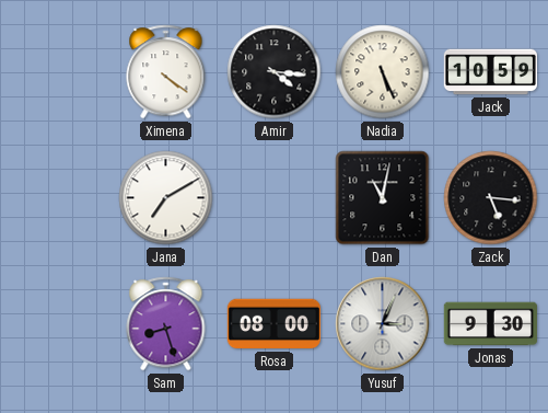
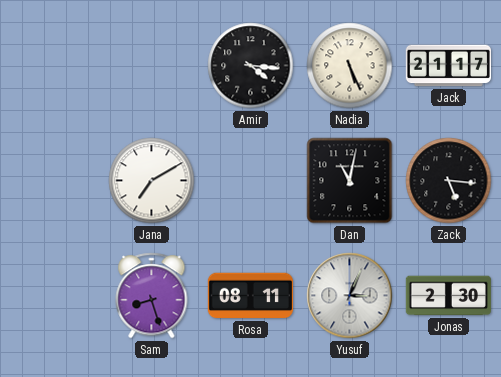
Ximena: 4:21 -> none (166, 72)
Jack: 10:59 -> 21:17 (448, 66)
Rosa: 08:00 -> 08:11 (250, 296)
Jonas: 9:30 -> 2:30 (448, 296)
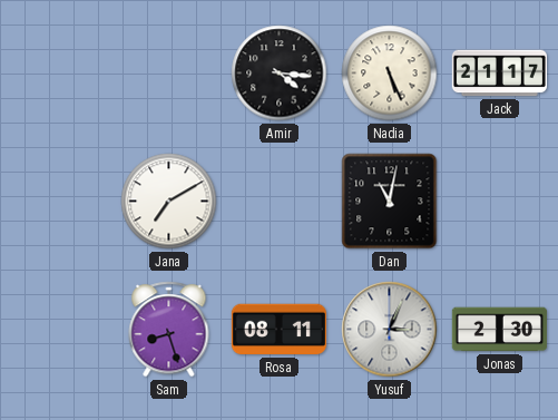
Zack: 5:16 -> none (449, 181)
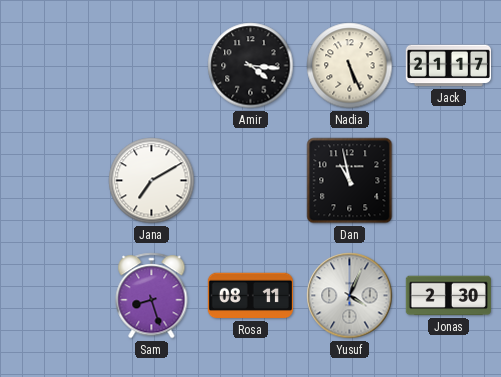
Dan: 11:02 -> 10:58 (350, 181)
Yusuf: 3:04 -> 4:04 (350, 296)
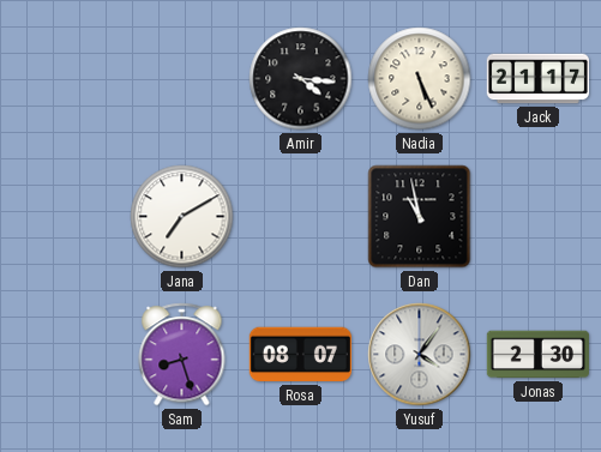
Rosa: 08:11 -> 08:07 (300, 355)
Yusuf: 4:04 -> 4:06 (420, 355)
